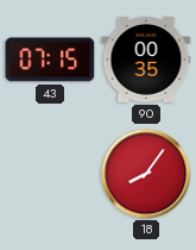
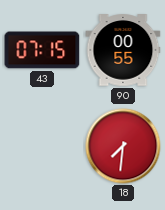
90: 00:35 -> 00:55 (123, 50)
18: 8:06 -> 7:31 (123, 146)
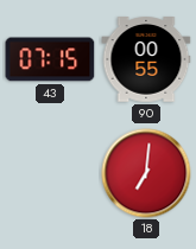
18: 7:31 -> 7:01 (146, 173)
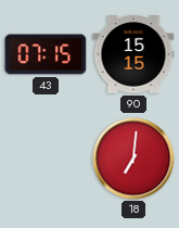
90: 00:55 -> 15:15 (133, 54)
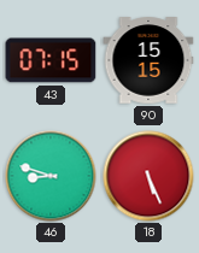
46: none -> 8:48 (51, 176)
18: 7:01 -> 5:26 (148, 176)
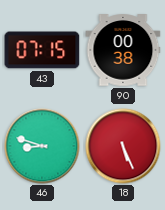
90: 15:15 -> 00:38 (123, 50)
